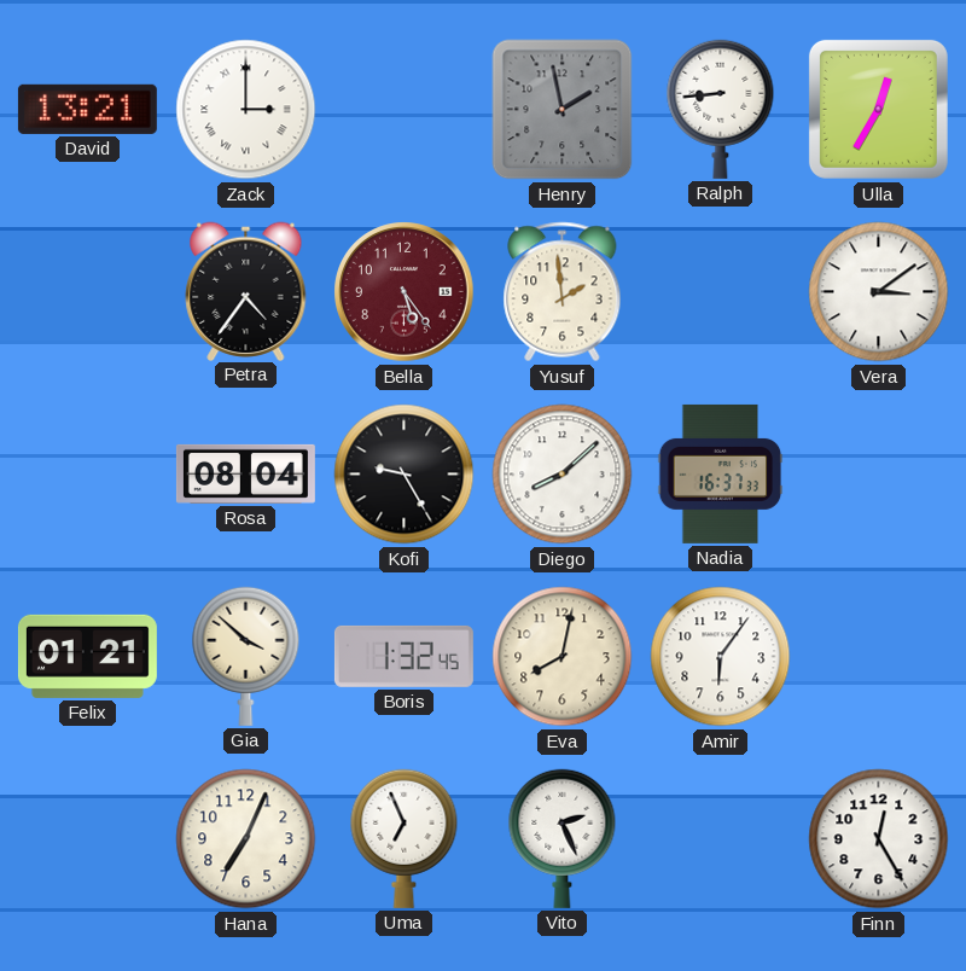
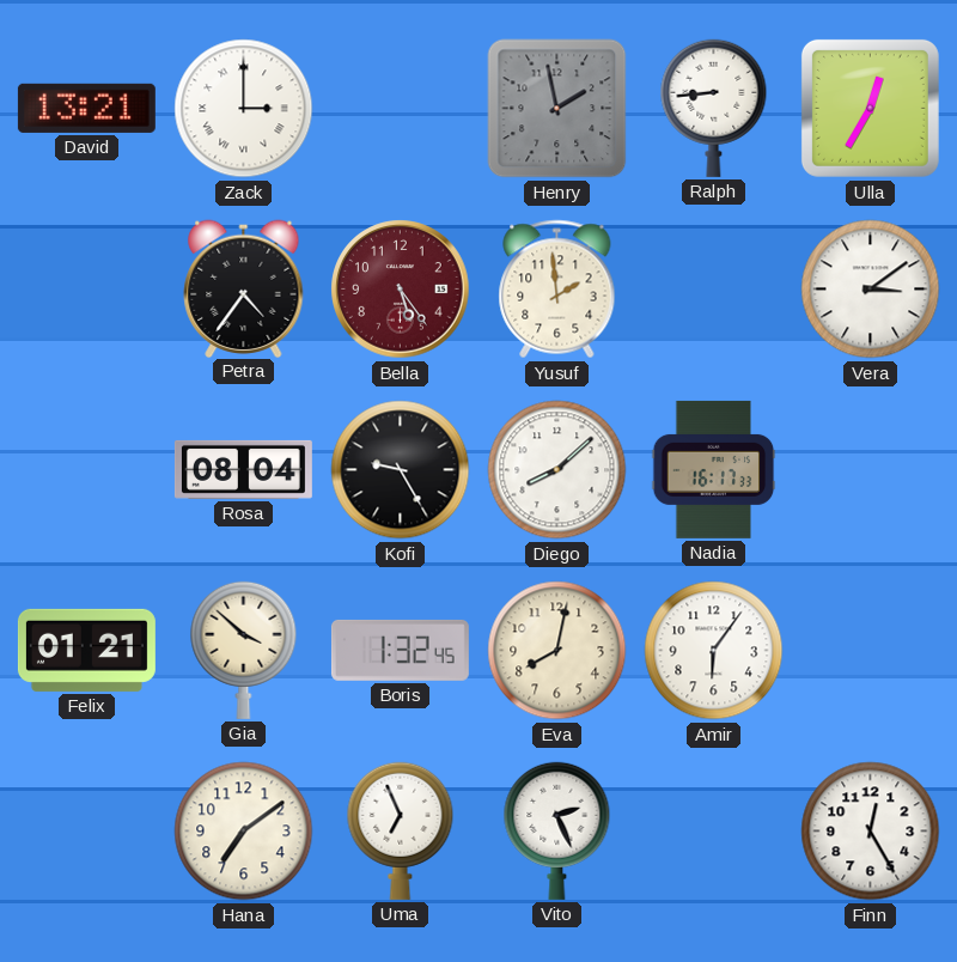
Nadia: 16:37 -> 16:17 (714, 469)
Hana: 7:04 -> 7:09 (244, 832)
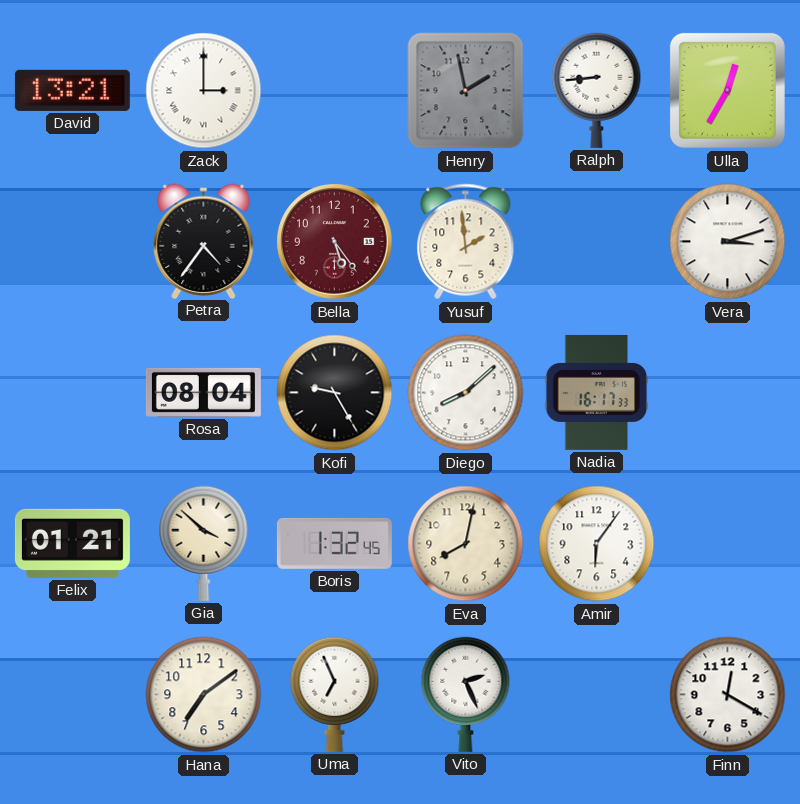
Vera: 3:09 -> 3:12 (728, 242)
Finn: 12:25 -> 12:20 (728, 695)
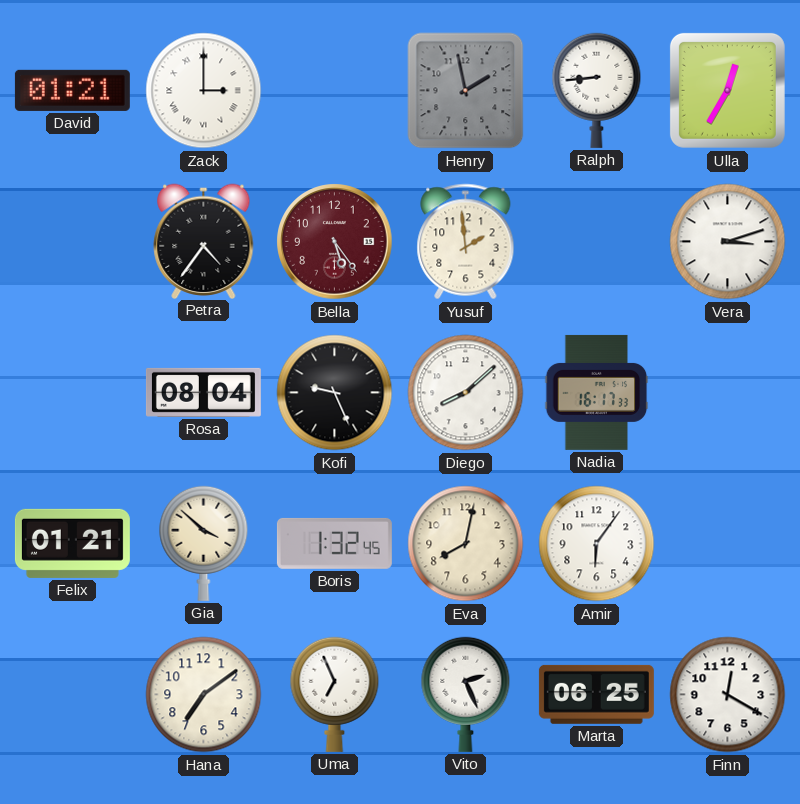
David: 13:21 -> 01:21 (72, 90)
Kofi: 9:25 -> 9:26 (335, 393)
Marta: none -> 06:25 (596, 694)
